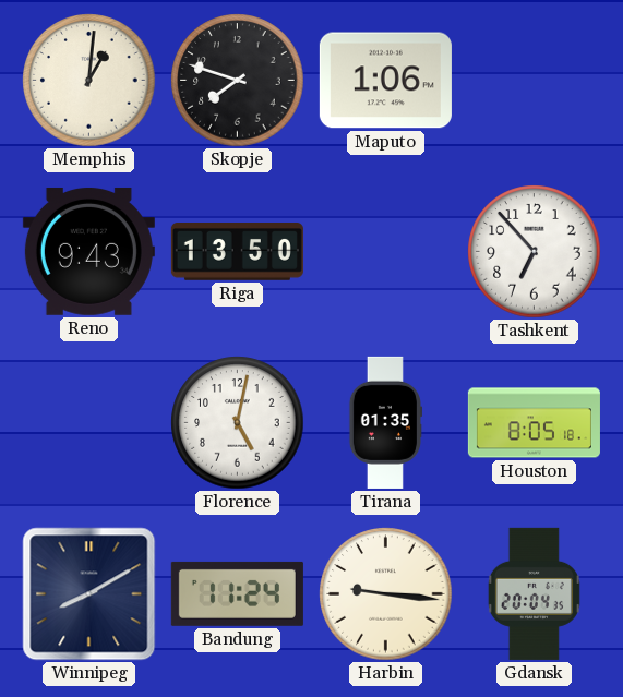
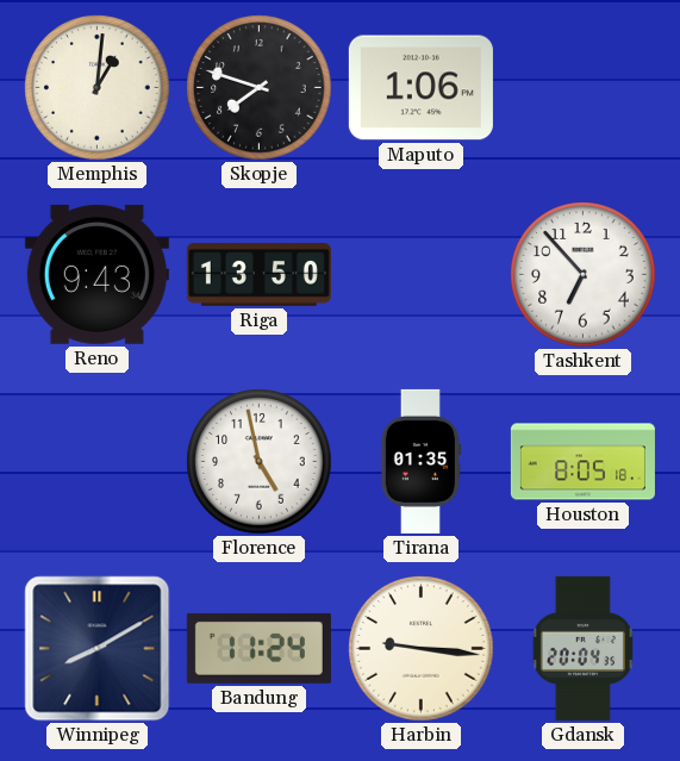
Florence: 5:02 -> 4:58 (260, 462)
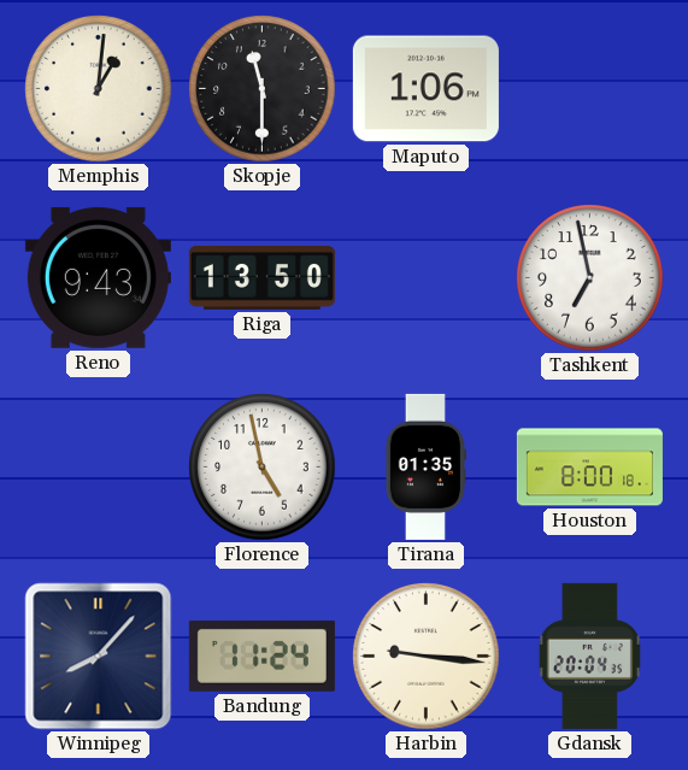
Skopje: 7:48 -> 11:30 (263, 89)
Tashkent: 6:53 -> 6:58 (590, 278)
Houston: 8:05 -> 8:00 (589, 468)
Winnipeg: 8:10 -> 8:07 (99, 657)
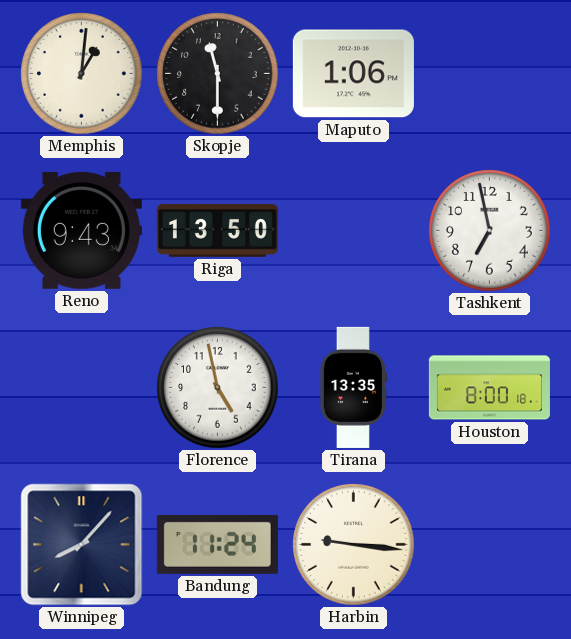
Tirana: 01:35 -> 13:35 (352, 387)
Gdansk: 20:04 -> none (589, 656)
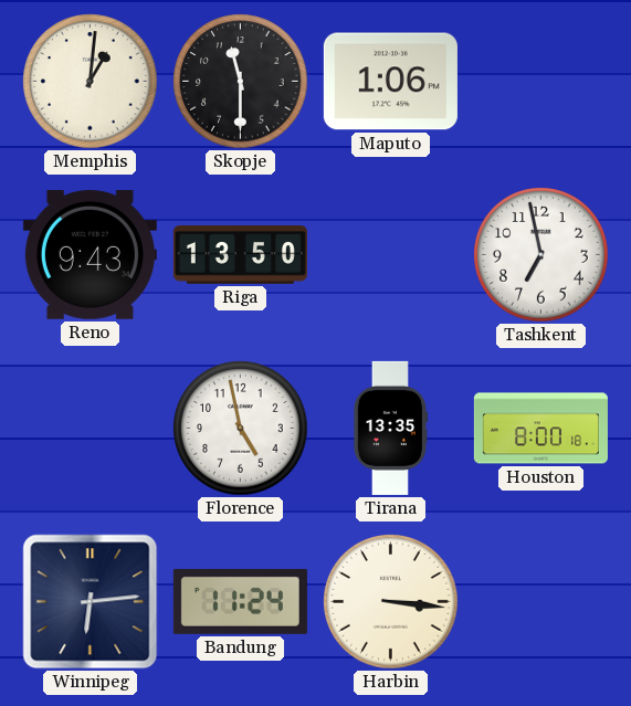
Winnipeg: 8:07 -> 6:14 (91, 602)
Harbin: 9:16 -> 3:16 (391, 602)
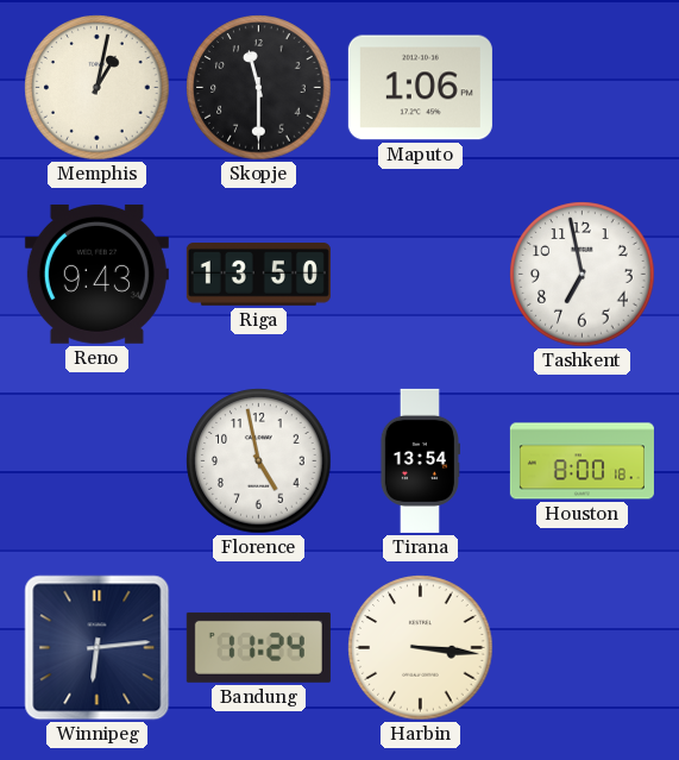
Memphis: 1:01 -> 1:02 (98, 88)
Tirana: 13:35 -> 13:54 (419, 460)
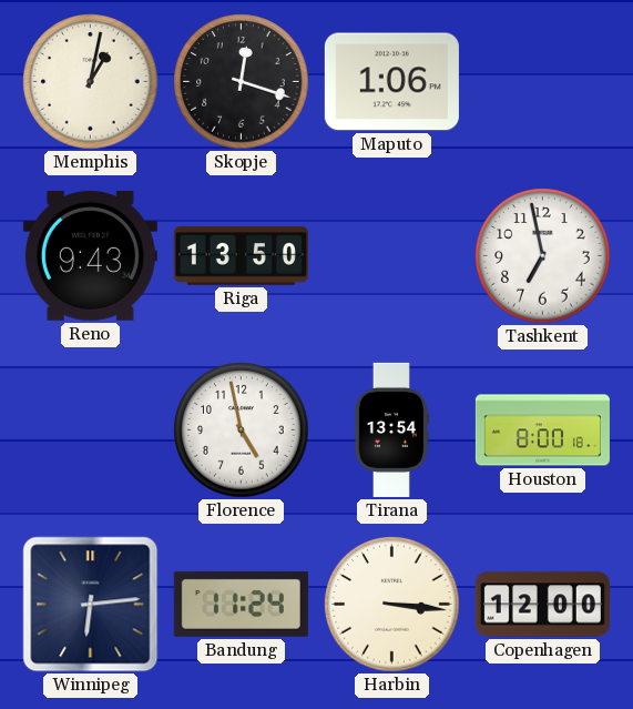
Skopje: 11:30 -> 12:18 (242, 82)
Copenhagen: none -> 12:00 (542, 605)
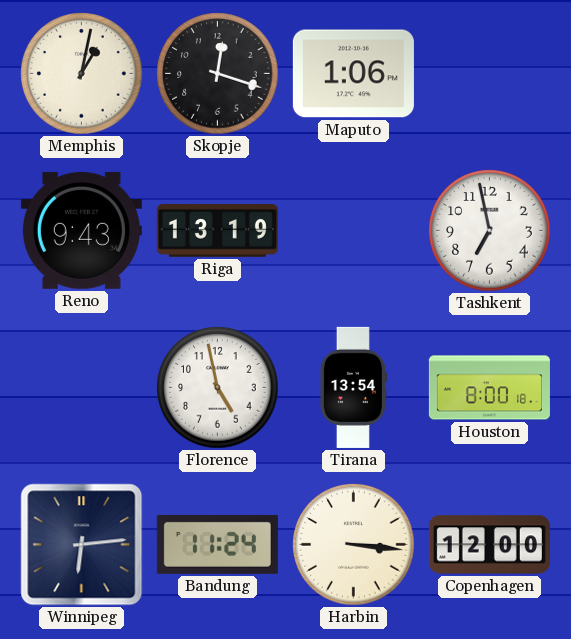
Riga: 13:50 -> 13:19 (217, 231)
